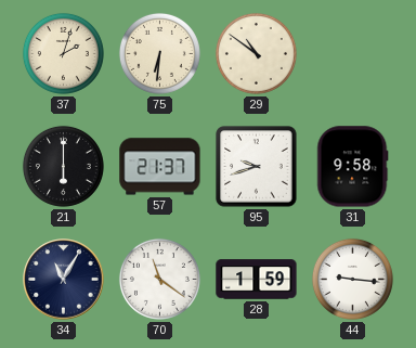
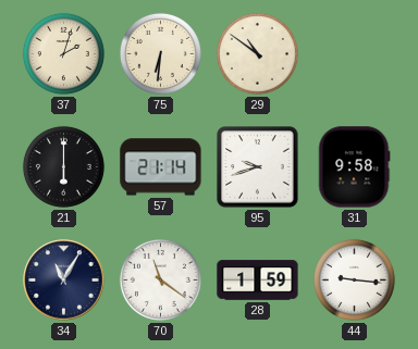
57: 21:37 -> 21:14 (161, 167)
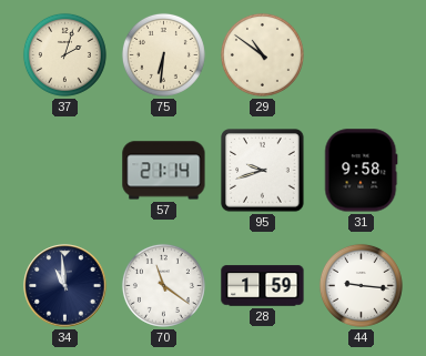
21: 6:00 -> none (63, 166)
34: 11:05 -> 10:59 (65, 286)
